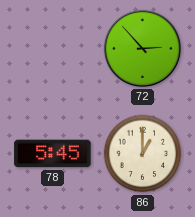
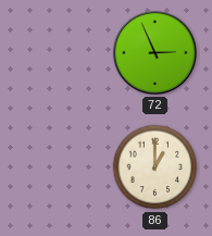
72: 2:53 -> 2:56 (154, 52)
78: 5:45 -> none (53, 154)
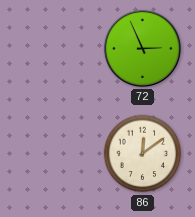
86: 1:00 -> 12:09 (143, 154)
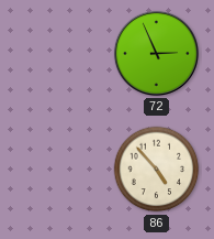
86: 12:09 -> 4:53 (157, 170)
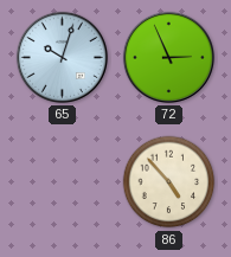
65: none -> 10:03 (62, 57)
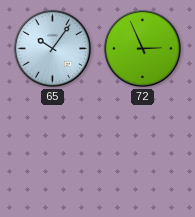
65: 10:03 -> 10:06 (52, 48)
86: 4:53 -> none (169, 182)
